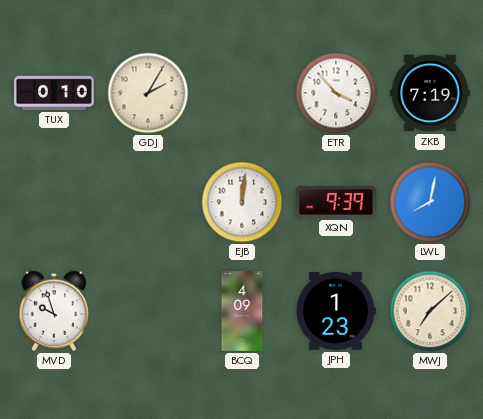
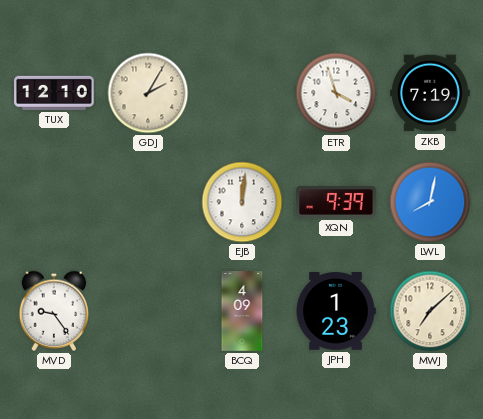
TUX: 0:10 -> 12:10 (54, 93)
ETR: 3:53 -> 3:57 (336, 93)
MVD: 9:57 -> 9:24 (54, 311)
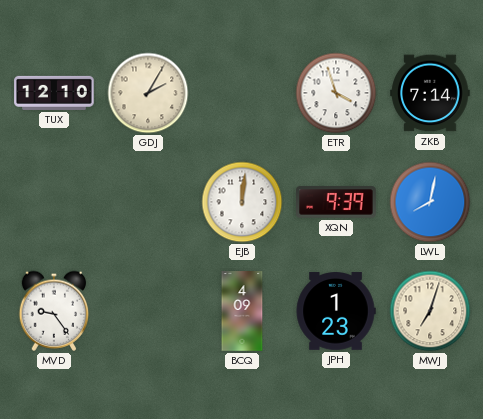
ZKB: 7:19 -> 7:14 (430, 93)
MWJ: 7:08 -> 7:03 (430, 311)
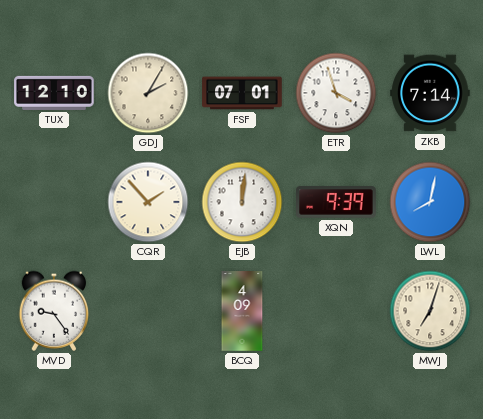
FSF: none -> 07:01 (242, 93)
CQR: none -> 1:53 (148, 202)
JPH: 1:23 -> none (336, 311)
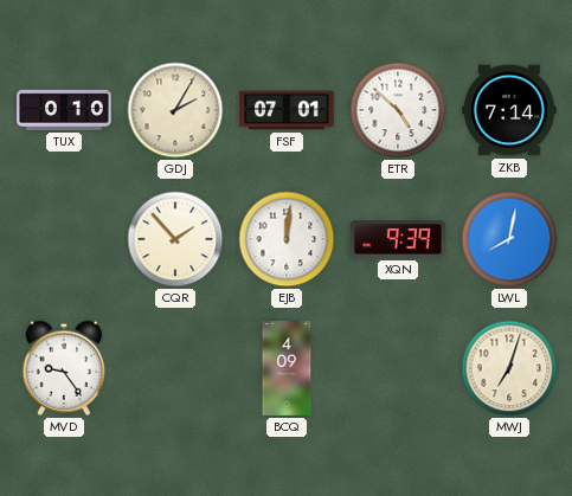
TUX: 12:10 -> 0:10 (64, 110)
ETR: 3:57 -> 4:52 (398, 110)
